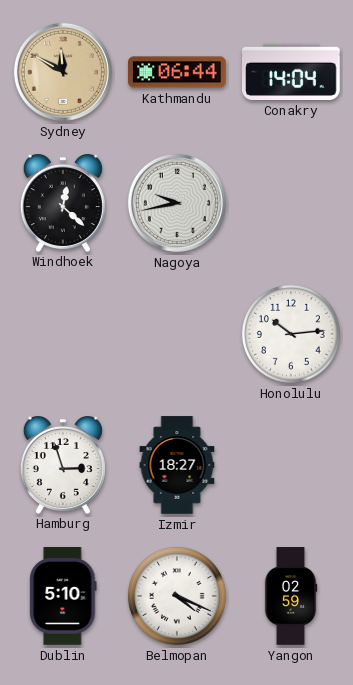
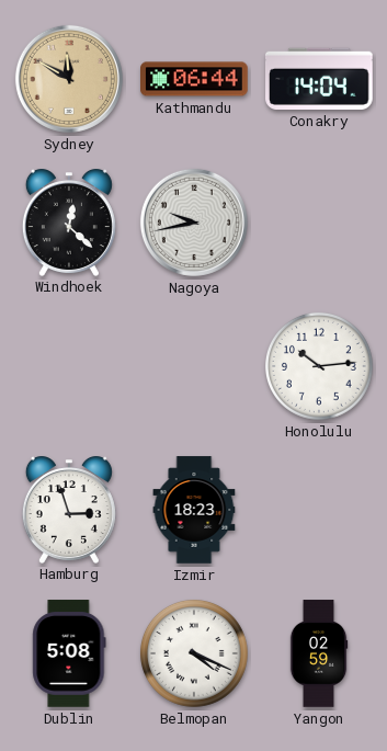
Izmir: 18:27 -> 18:23 (194, 510)
Dublin: 5:10 -> 5:08 (69, 653)
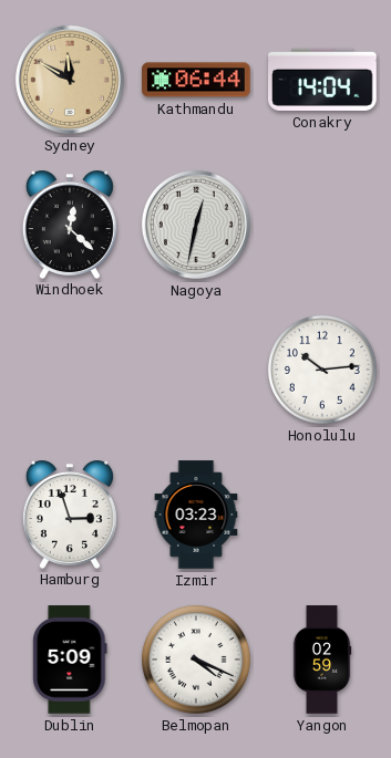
Nagoya: 9:43 -> 12:32 (196, 225)
Izmir: 18:23 -> 03:23 (196, 515)
Dublin: 5:08 -> 5:09 (70, 660)
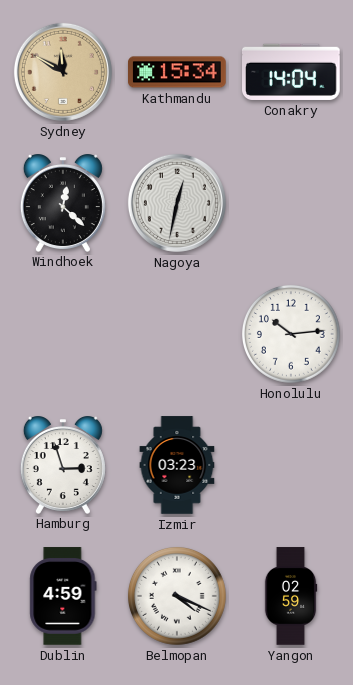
Kathmandu: 06:44 -> 15:34 (177, 72)
Dublin: 5:09 -> 4:59 (63, 596)
